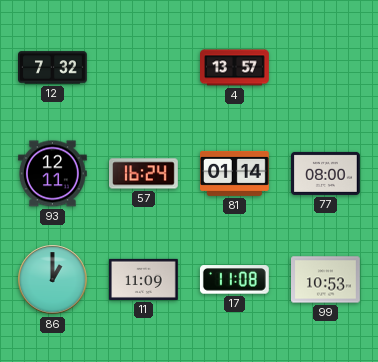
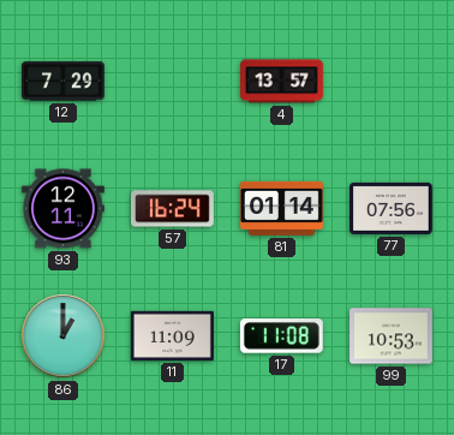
12: 7:32 -> 7:29 (64, 82)
77: 08:00 -> 07:56 (392, 208)
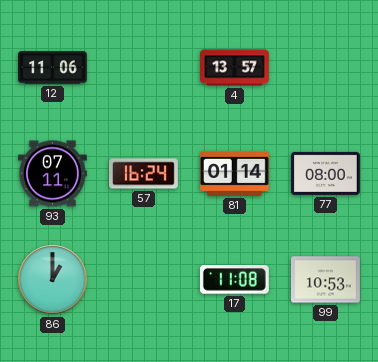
12: 7:29 -> 11:06 (53, 68)
93: 12:11 -> 07:11 (53, 174)
77: 07:56 -> 08:00 (326, 173)
11: 11:09 -> none (173, 335)
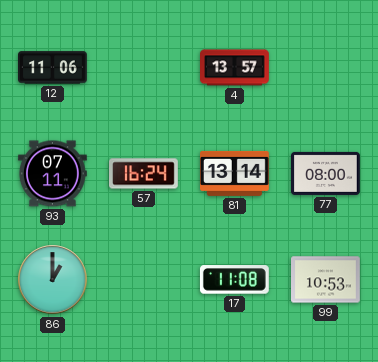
81: 01:14 -> 13:14 (235, 173)
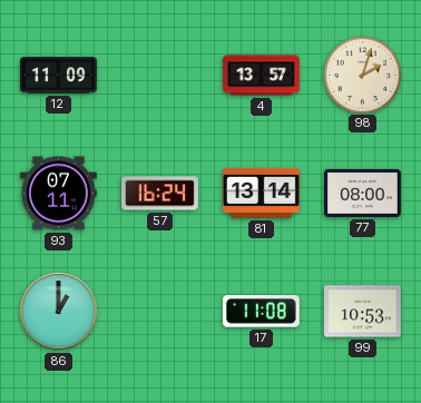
12: 11:06 -> 11:09 (59, 76)
98: none -> 2:03 (362, 75)
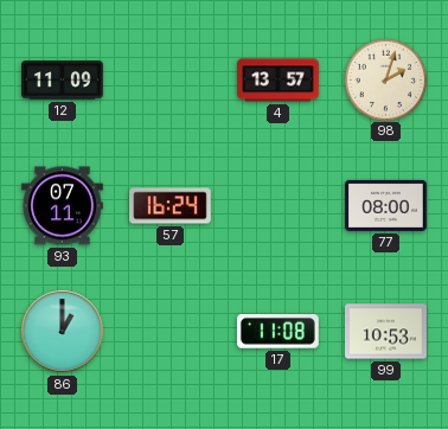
81: 13:14 -> none (262, 193)
